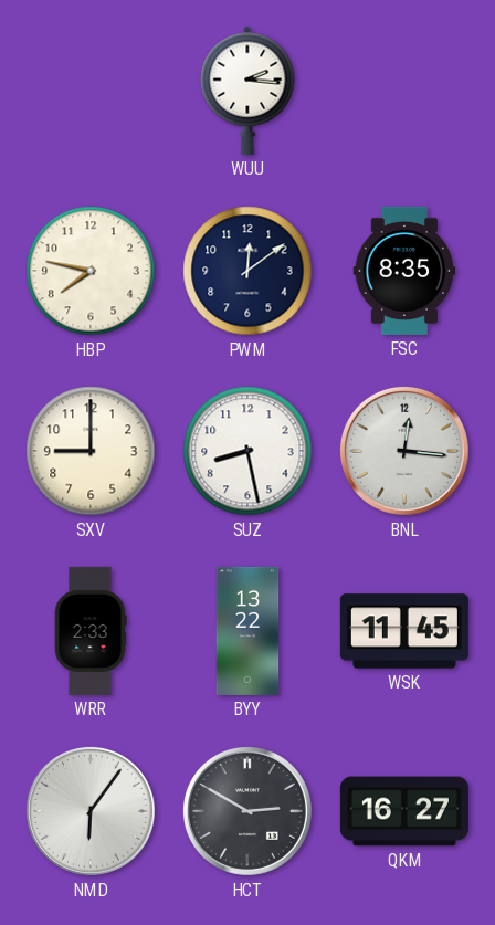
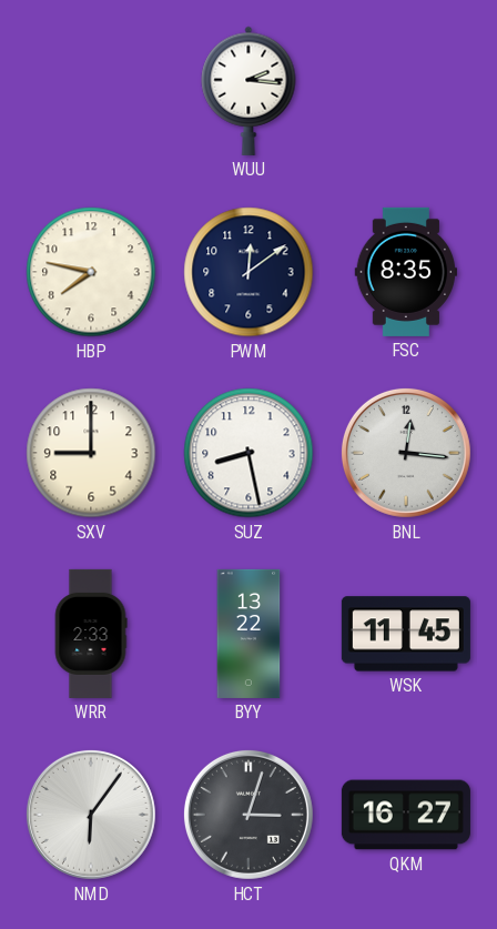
HCT: 2:50 -> 3:03 (248, 815)
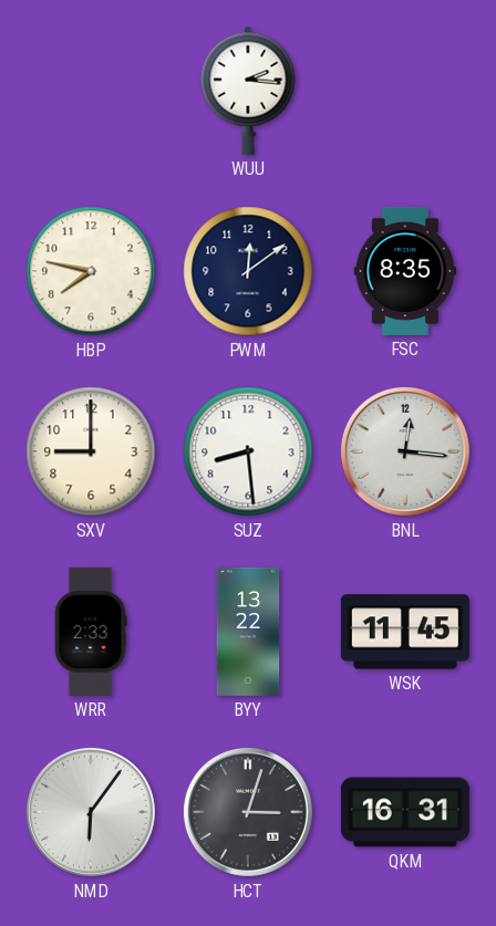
SUZ: 8:28 -> 8:29 (248, 451)
QKM: 16:27 -> 16:31 (405, 812)
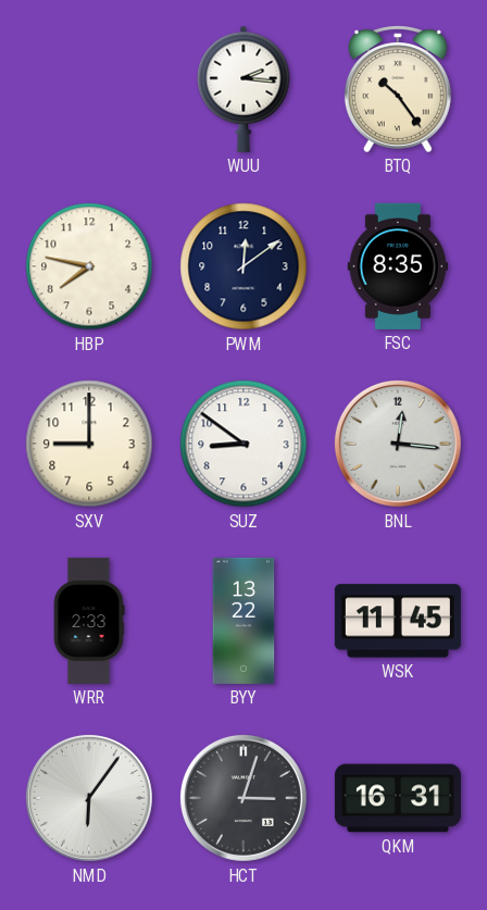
BTQ: none -> 10:24 (398, 89)
SUZ: 8:29 -> 8:51 (243, 444)
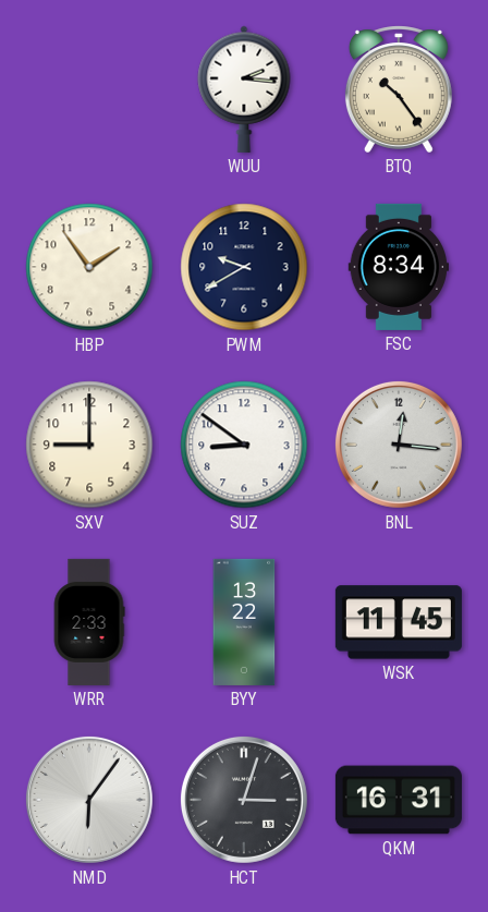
HBP: 7:47 -> 1:54 (89, 267)
PWM: 12:09 -> 9:40 (244, 267)
FSC: 8:35 -> 8:34 (398, 267)
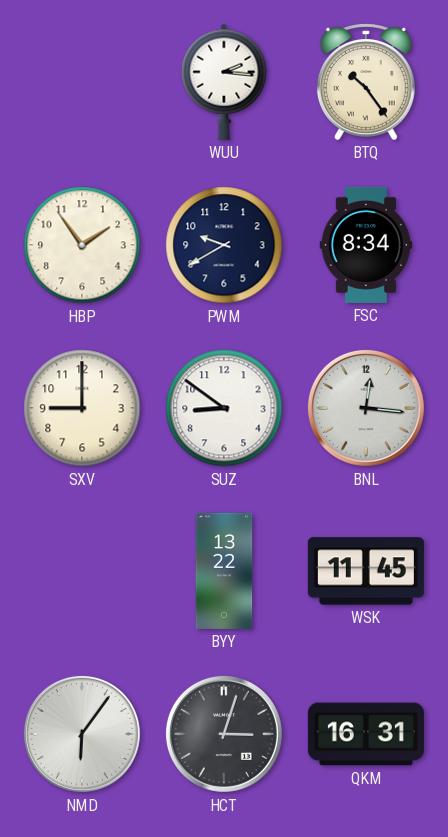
WRR: 2:33 -> none (89, 622)
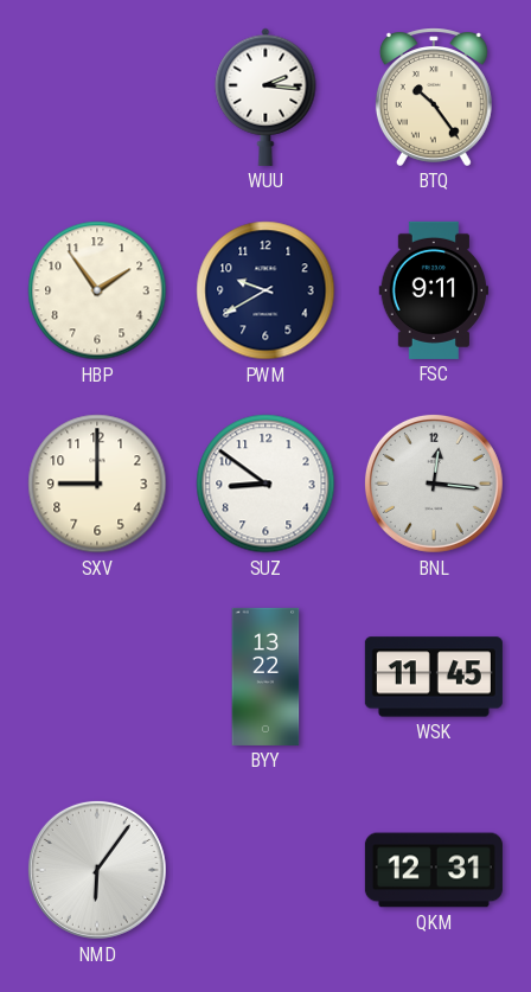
FSC: 8:34 -> 9:11 (433, 290)
HCT: 3:03 -> none (224, 734)
QKM: 16:31 -> 12:31 (434, 870)
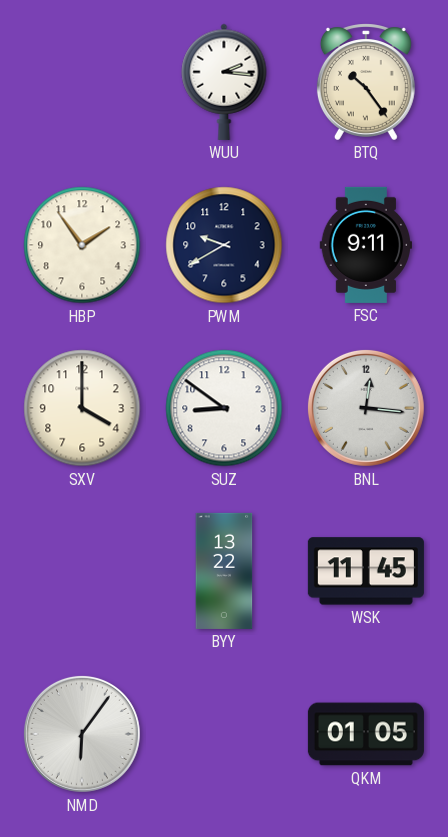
SXV: 9:00 -> 4:00 (82, 408)
QKM: 12:31 -> 01:05 (366, 734)
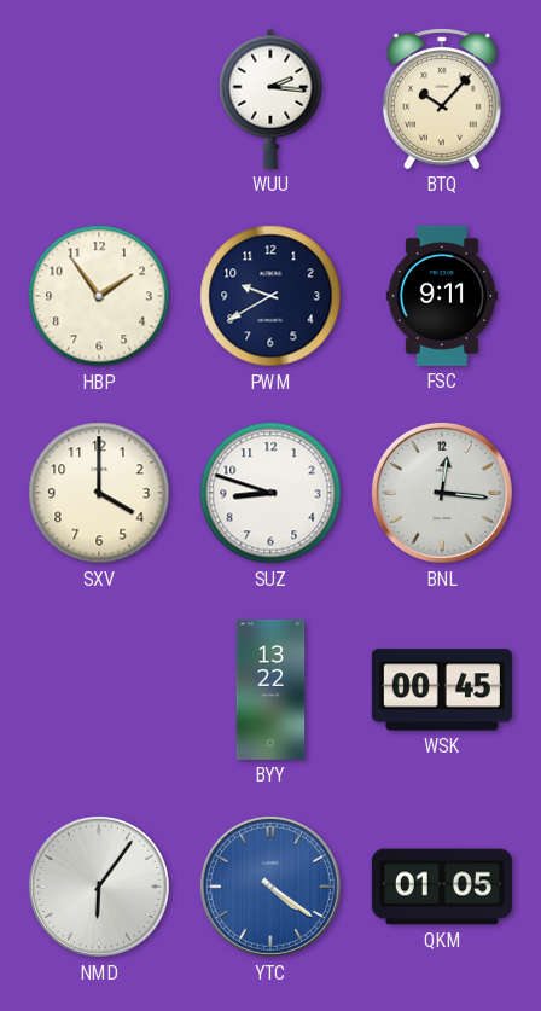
BTQ: 10:24 -> 10:07 (442, 99)
SUZ: 8:51 -> 8:48 (270, 493)
WSK: 11:45 -> 00:45 (442, 690)
YTC: none -> 4:21 (270, 887)
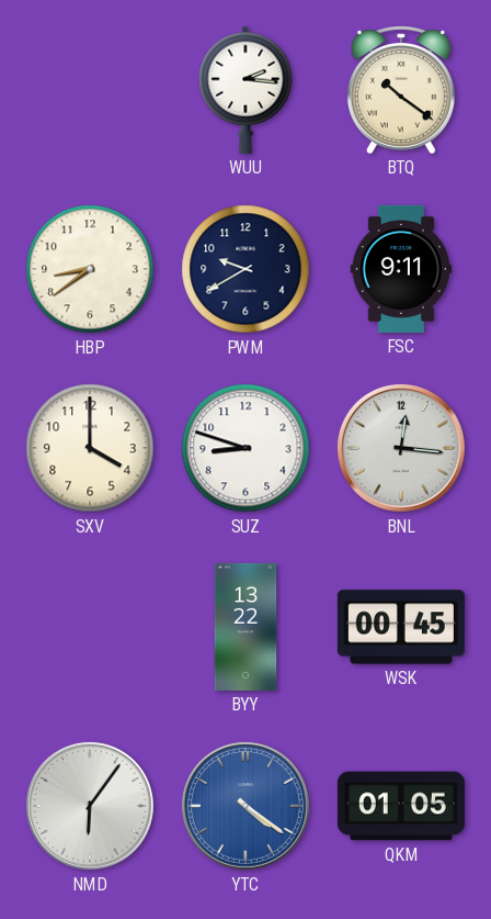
BTQ: 10:07 -> 10:21 (401, 90)
HBP: 1:54 -> 8:39 (90, 269)
